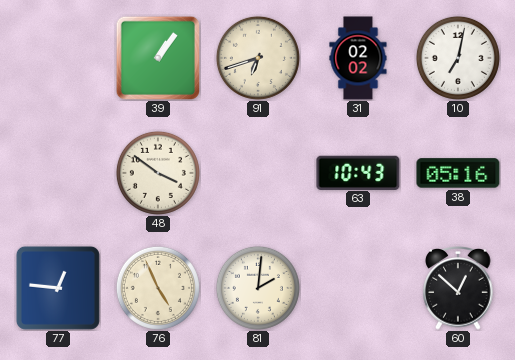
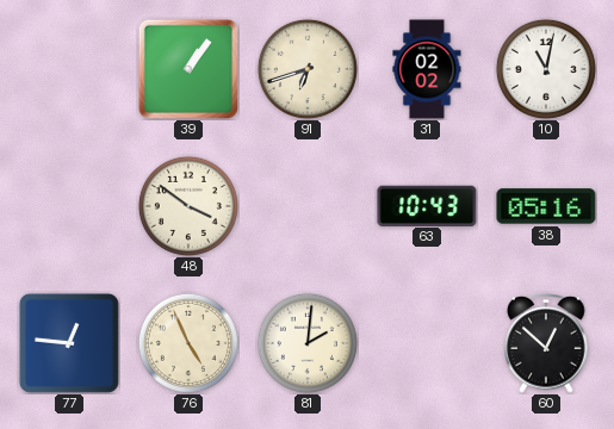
10: 7:02 -> 11:02 (546, 69)
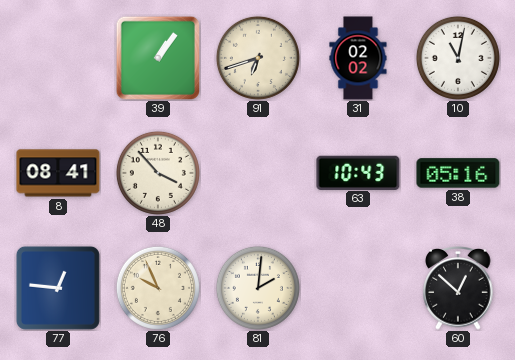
8: none -> 08:41 (58, 173)
48: 3:51 -> 3:53 (158, 173)
76: 4:56 -> 9:56 (158, 288)
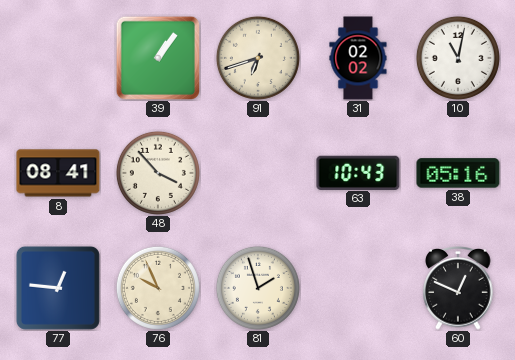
81: 2:01 -> 1:57 (258, 288)
60: 12:52 -> 12:49 (458, 289)
